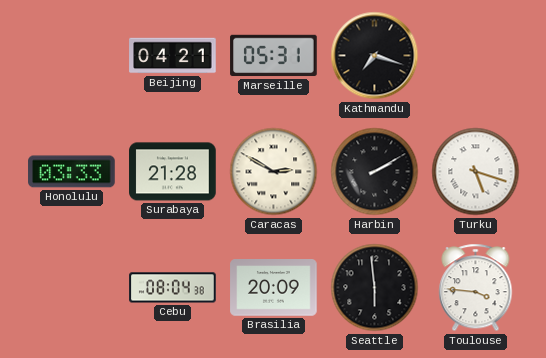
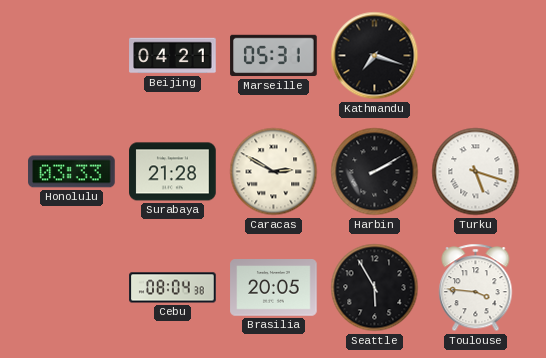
Brasilia: 20:09 -> 20:05 (274, 288)
Seattle: 5:59 -> 5:55 (375, 288)
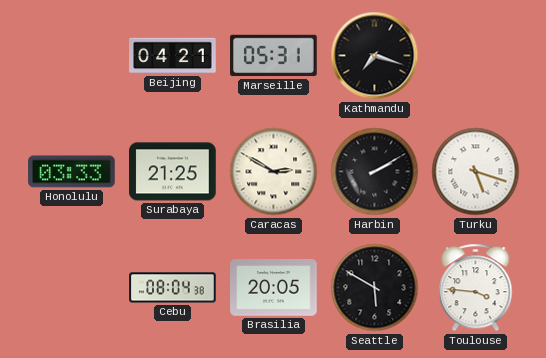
Surabaya: 21:28 -> 21:25 (173, 172)
Seattle: 5:55 -> 5:50 (375, 288)
